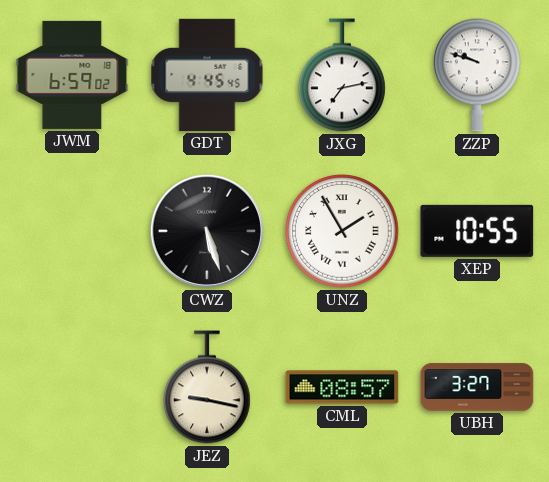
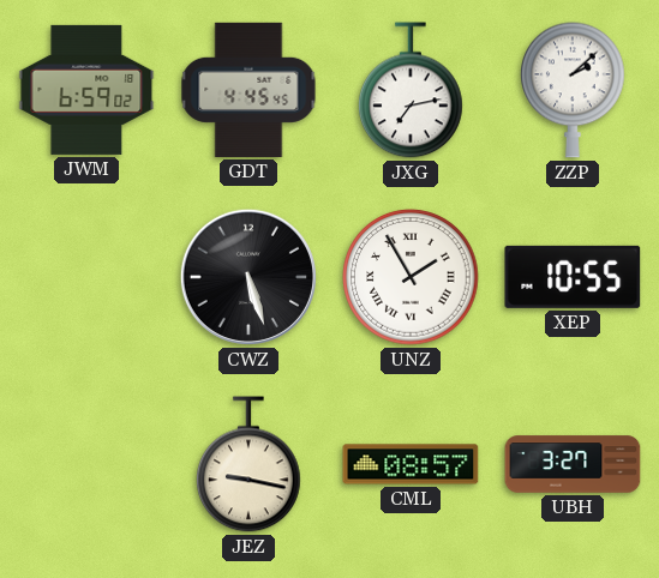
ZZP: 9:48 -> 2:08 (574, 90)
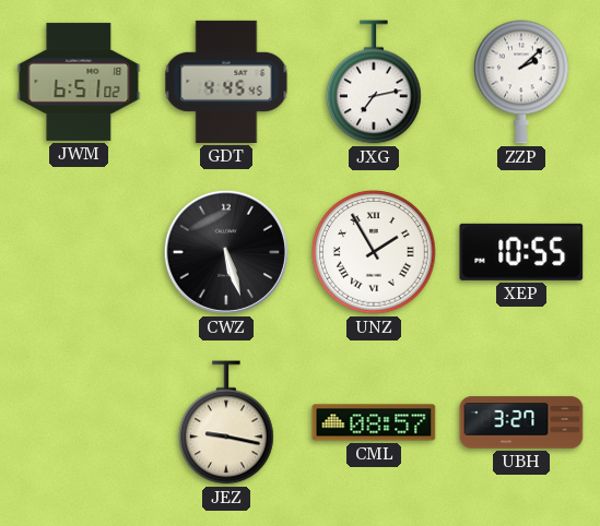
JWM: 6:59 -> 6:51 (79, 82)
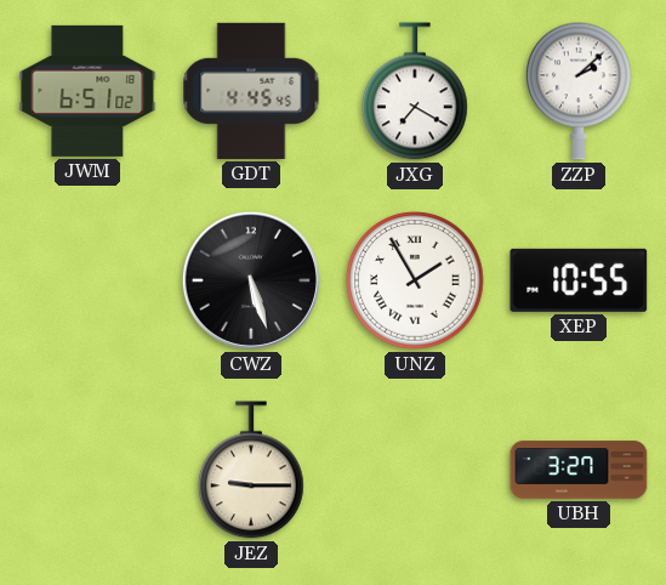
JXG: 7:13 -> 7:20 (416, 91)
JEZ: 9:17 -> 9:15 (252, 470)
CML: 08:57 -> none (374, 422)
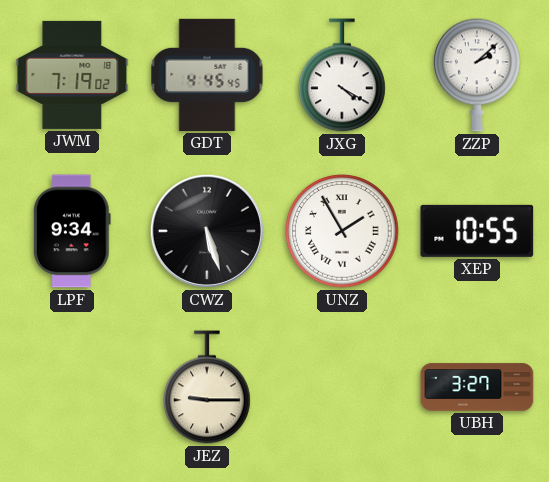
JWM: 6:51 -> 7:19 (72, 75)
JXG: 7:20 -> 4:20 (343, 75)
LPF: none -> 9:34 (72, 231)
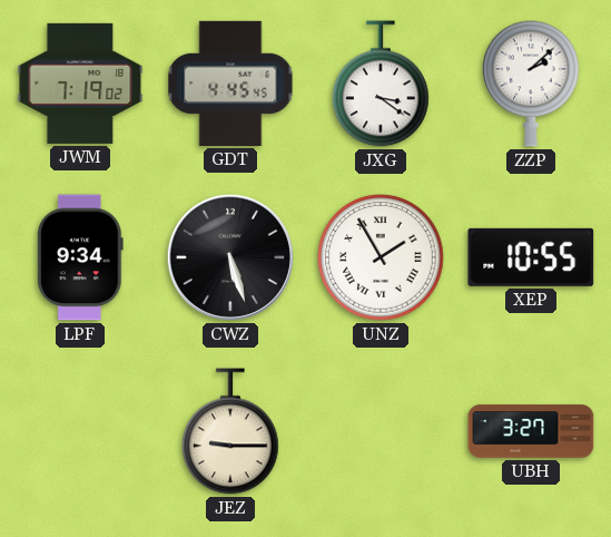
JXG: 4:20 -> 3:21 (382, 84)
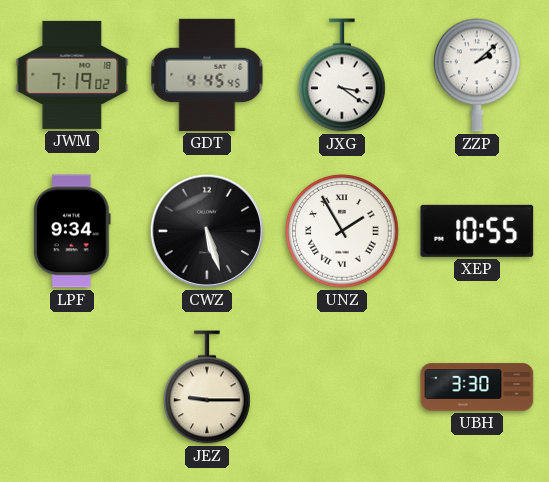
UBH: 3:27 -> 3:30 (477, 387)
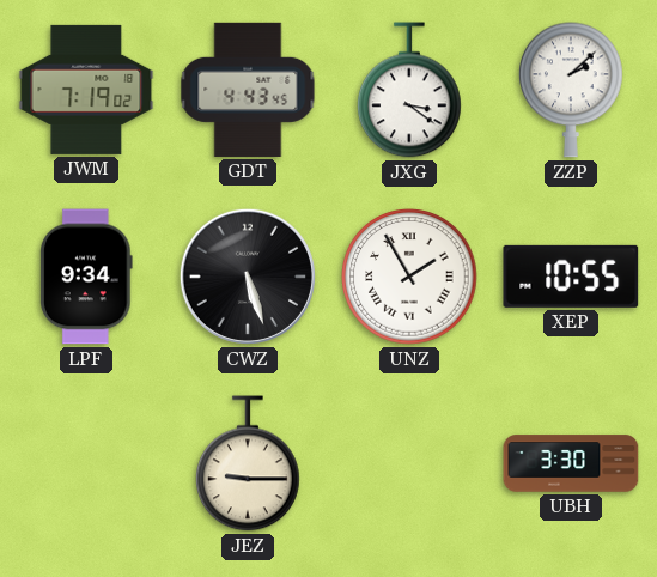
GDT: 4:45 -> 4:43 (248, 90)
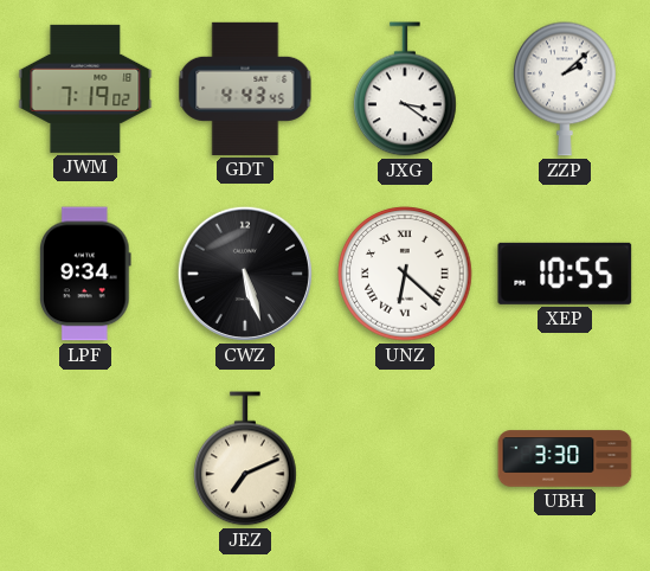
UNZ: 1:55 -> 6:22 (405, 274)
JEZ: 9:15 -> 7:11 (246, 458)
